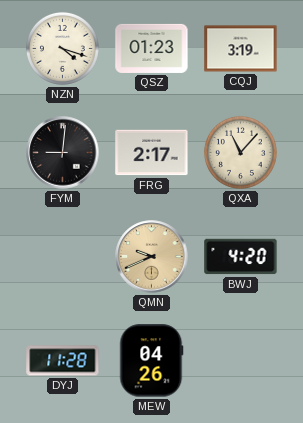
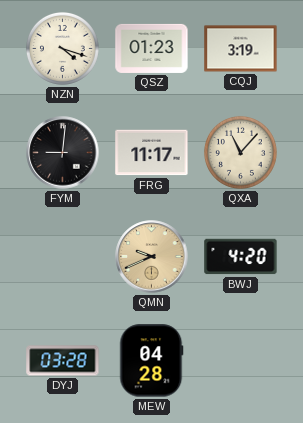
FRG: 2:17 -> 11:17 (152, 153)
DYJ: 11:28 -> 03:28 (63, 361)
MEW: 04:26 -> 04:28 (152, 361)
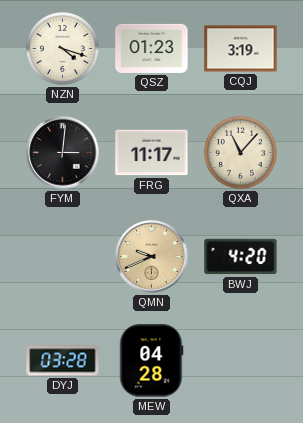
FYM: 9:01 -> 3:01 (63, 153)
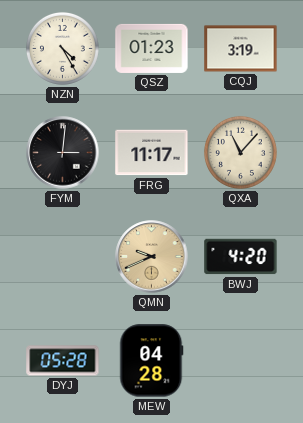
NZN: 4:18 -> 4:25 (62, 48)
DYJ: 03:28 -> 05:28 (63, 361)
